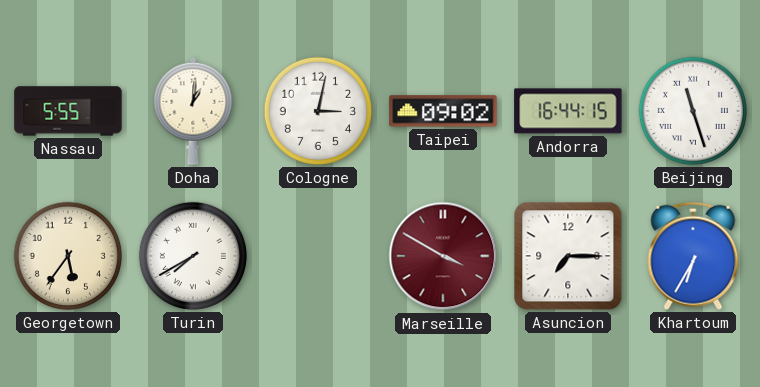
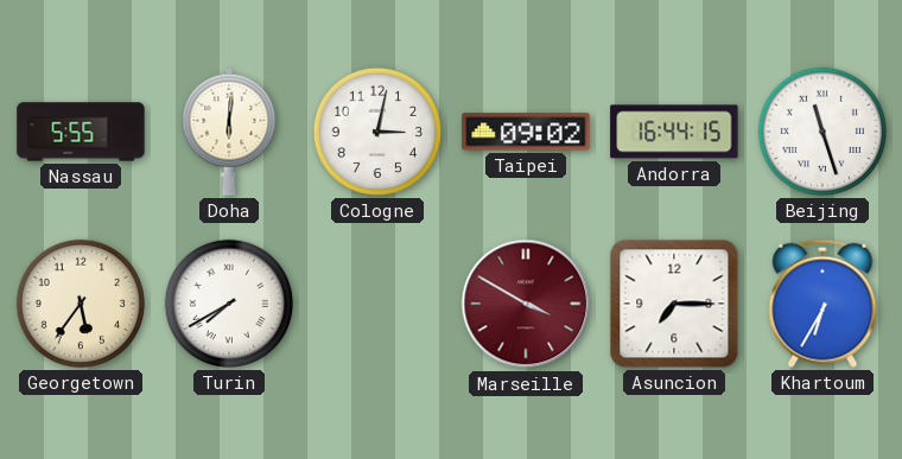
Doha: 1:01 -> 6:01 (229, 132)
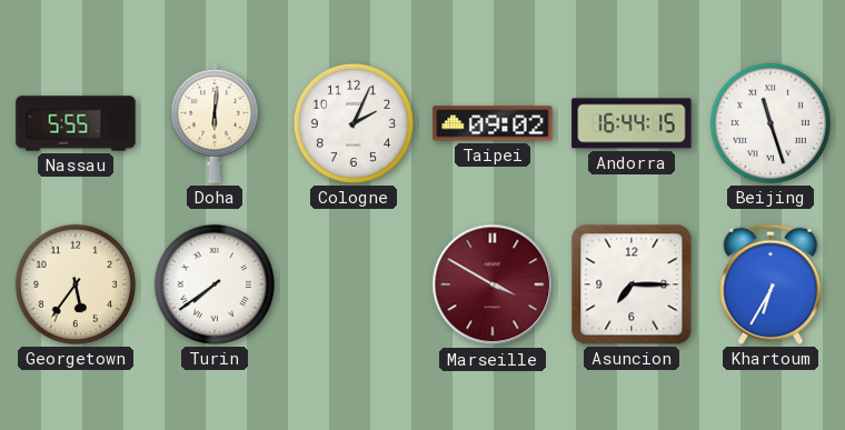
Cologne: 3:02 -> 2:04 (354, 123)
Turin: 7:40 -> 7:39 (215, 284)
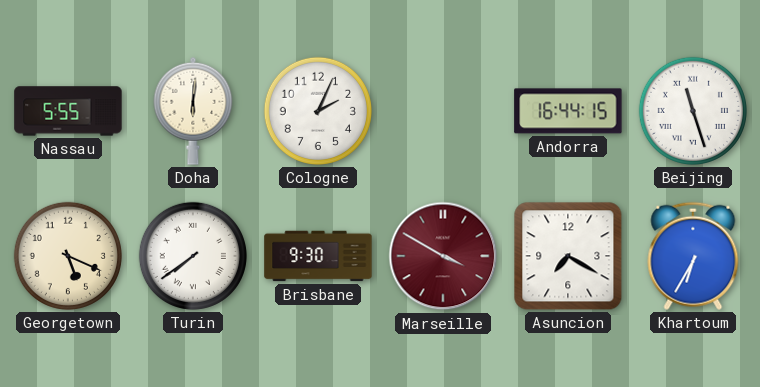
Taipei: 09:02 -> none (493, 123)
Georgetown: 5:36 -> 5:19 (68, 256)
Brisbane: none -> 9:30 (318, 256)
Asuncion: 7:15 -> 7:20 (568, 256)
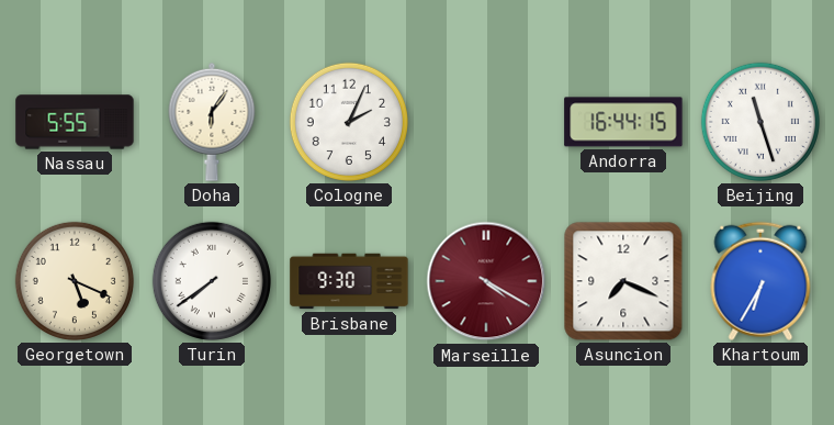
Doha: 6:01 -> 6:06 (212, 122)
Marseille: 3:50 -> 4:20 (486, 281)
Asuncion: 7:20 -> 7:19 (623, 281)
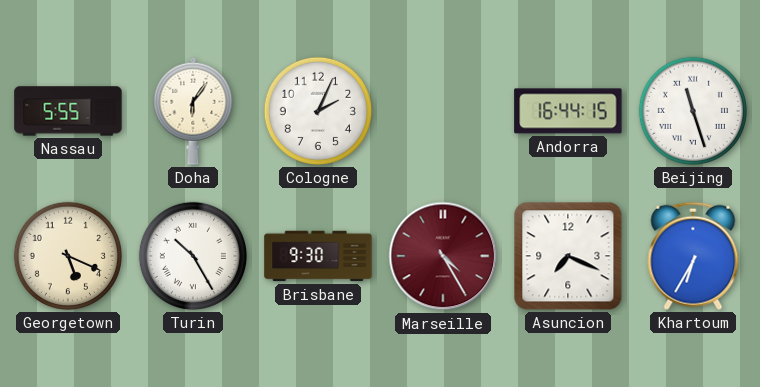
Turin: 7:39 -> 10:25 (193, 256)
Marseille: 4:20 -> 4:25 (443, 256)
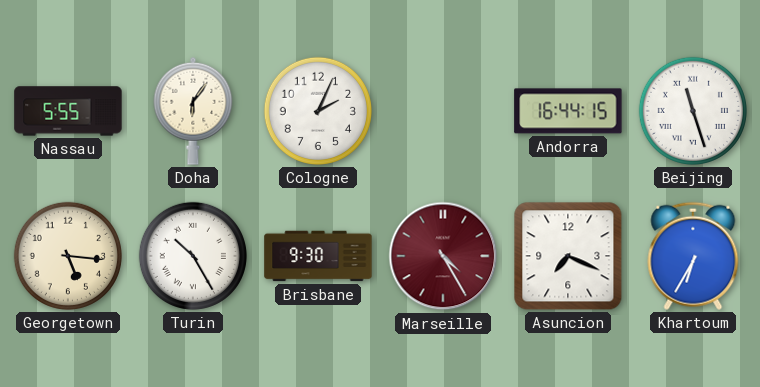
Georgetown: 5:19 -> 5:16 (68, 256)
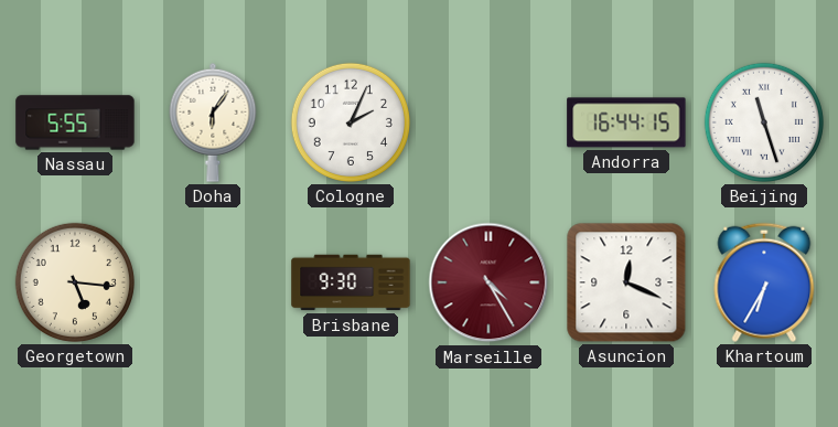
Turin: 10:25 -> none (193, 256)
Asuncion: 7:19 -> 12:19 (626, 282)
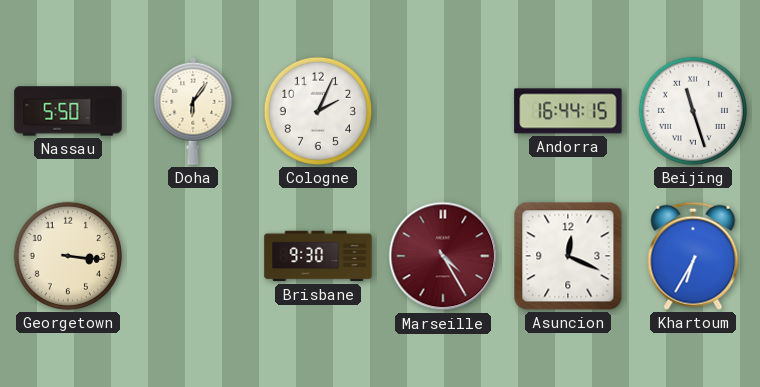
Nassau: 5:55 -> 5:50 (68, 111)
Georgetown: 5:16 -> 3:16 (68, 256)
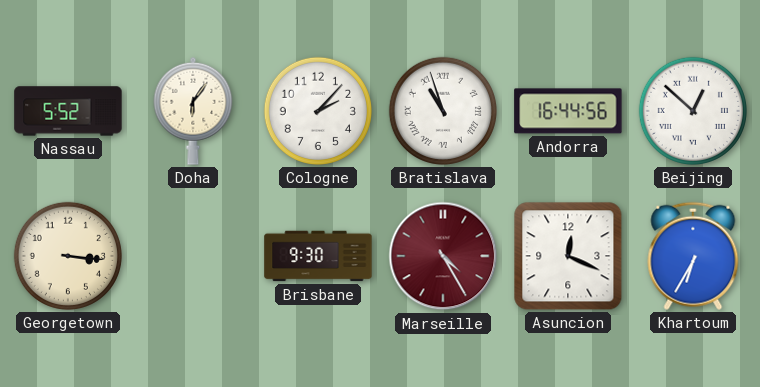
Nassau: 5:50 -> 5:52 (68, 111)
Cologne: 2:04 -> 2:07 (318, 111)
Bratislava: none -> 10:57 (443, 111)
Andorra: 16:44:15 -> 16:44:56 (568, 111)
Beijing: 11:27 -> 12:52 (693, 111)
